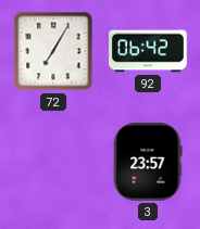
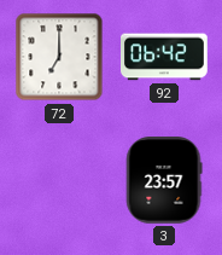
72: 7:05 -> 7:00 (59, 57)
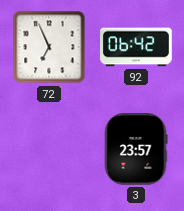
72: 7:00 -> 6:56 (49, 47)
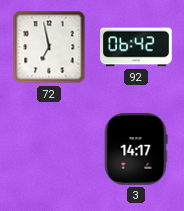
72: 6:56 -> 6:58 (49, 47)
3: 23:57 -> 14:17 (136, 150)
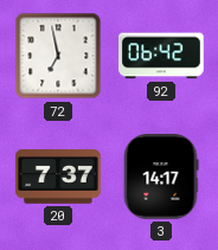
20: none -> 7:37 (59, 178)
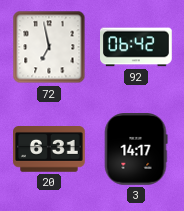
20: 7:37 -> 6:31 (50, 150)
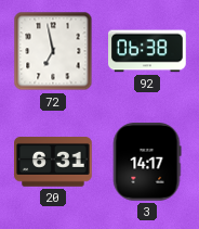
92: 06:42 -> 06:38 (148, 51)
